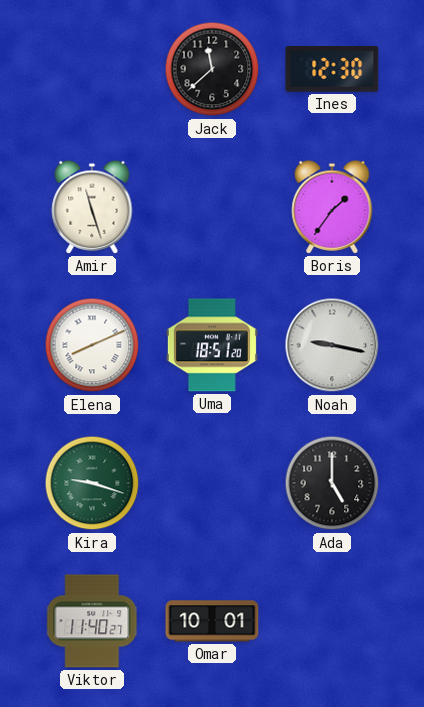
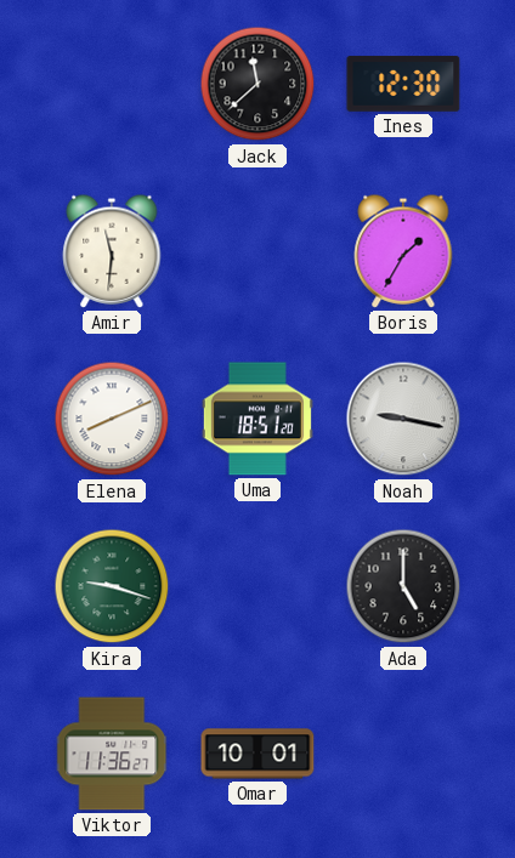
Amir: 11:27 -> 11:31 (112, 251)
Boris: 1:36 -> 1:35 (403, 251)
Viktor: 11:40 -> 11:36 (113, 754)
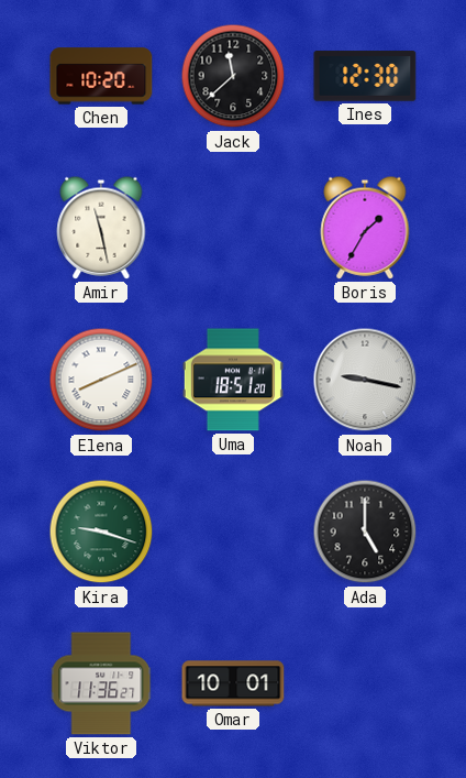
Chen: none -> 10:20 (101, 76)
Amir: 11:31 -> 11:28 (101, 228)
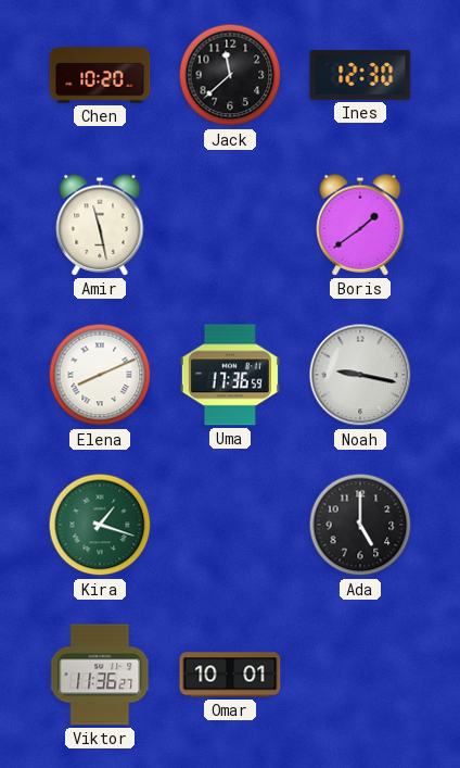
Boris: 1:35 -> 1:39 (360, 225)
Uma: 18:51 -> 17:36 (230, 375)
Kira: 9:18 -> 1:18 (100, 525)
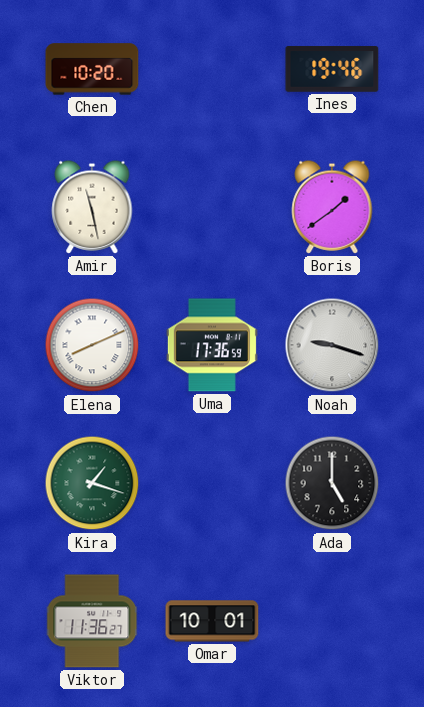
Jack: 11:38 -> none (230, 75)
Ines: 12:30 -> 19:46 (332, 69)
Noah: 9:17 -> 9:18 (332, 345)
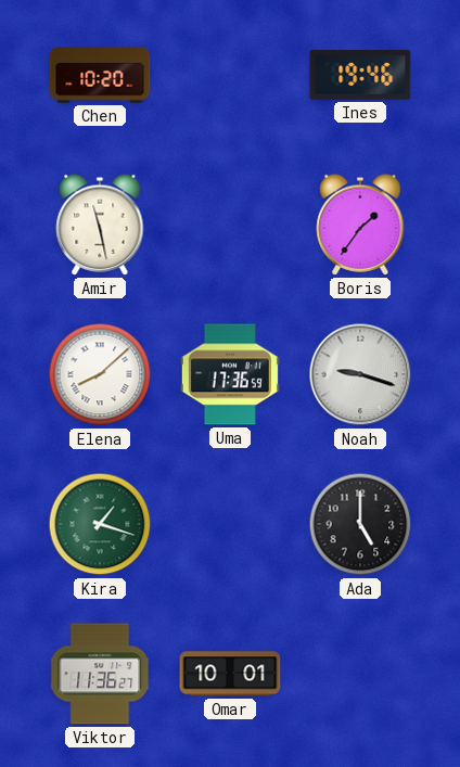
Boris: 1:39 -> 1:36 (360, 225)
Elena: 8:11 -> 8:08 (100, 374)
